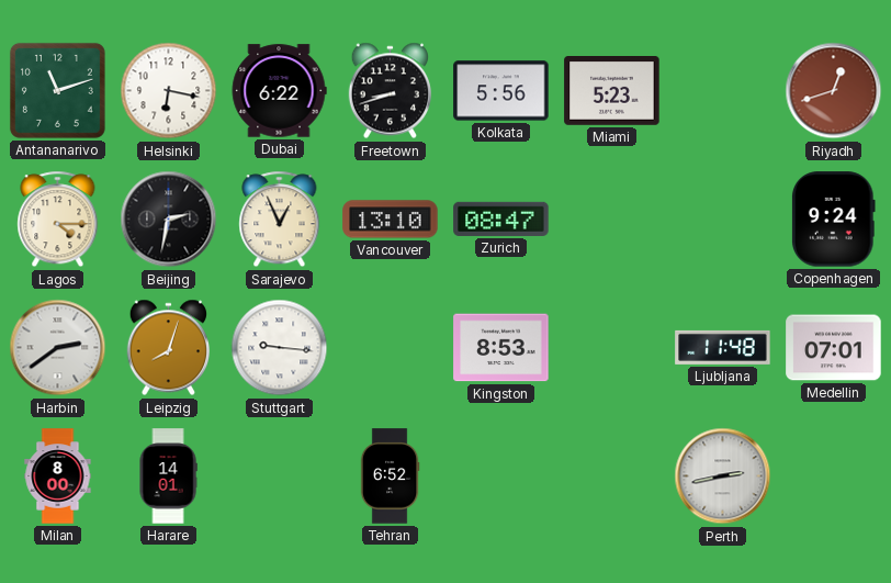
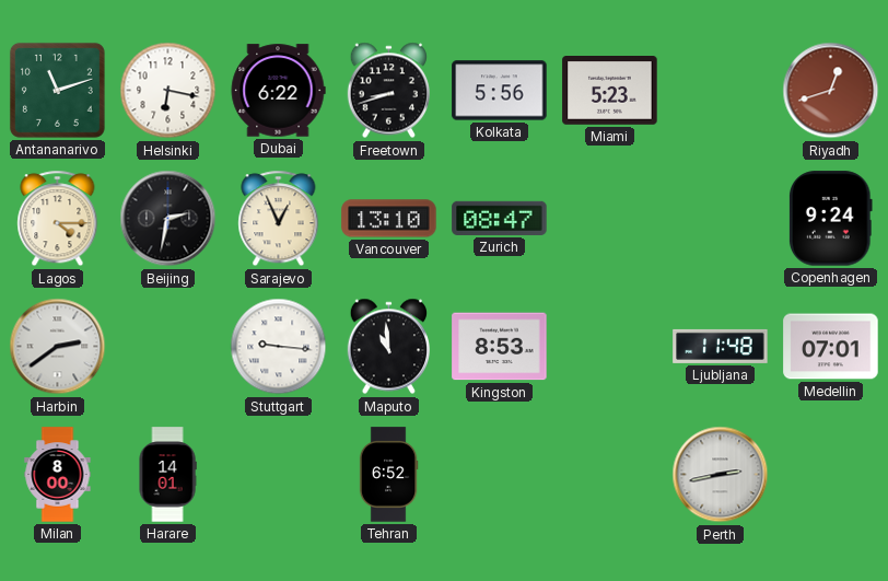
Leipzig: 8:03 -> none (168, 348)
Maputo: none -> 10:59 (388, 347)
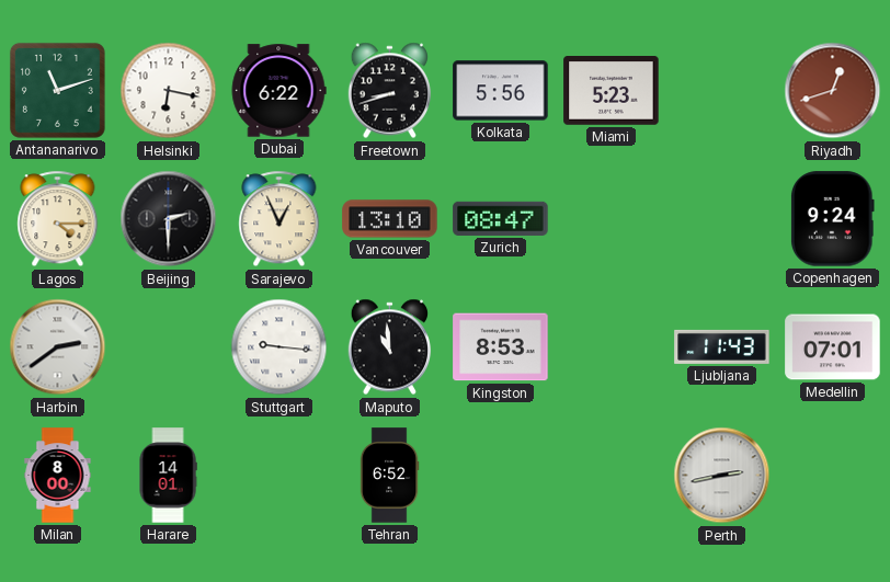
Beijing: 2:32 -> 2:30 (169, 219)
Ljubljana: 11:48 -> 11:43 (722, 346)
